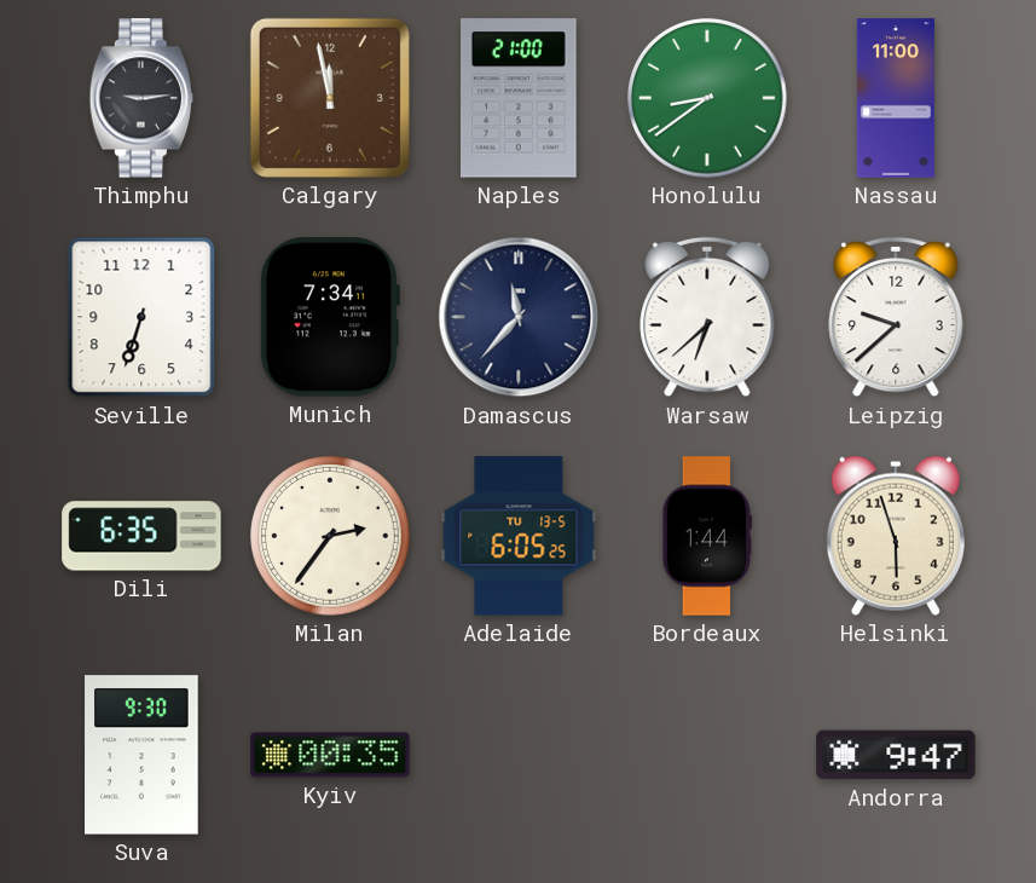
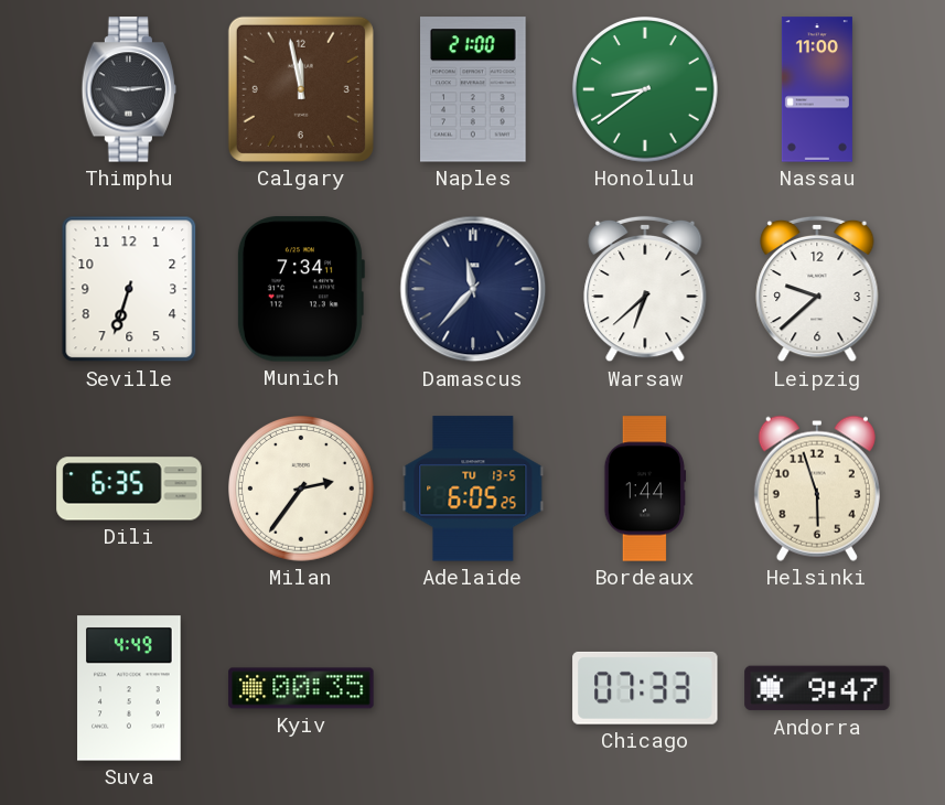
Suva: 9:30 -> 4:49 (129, 688)
Chicago: none -> 07:33 (645, 688)
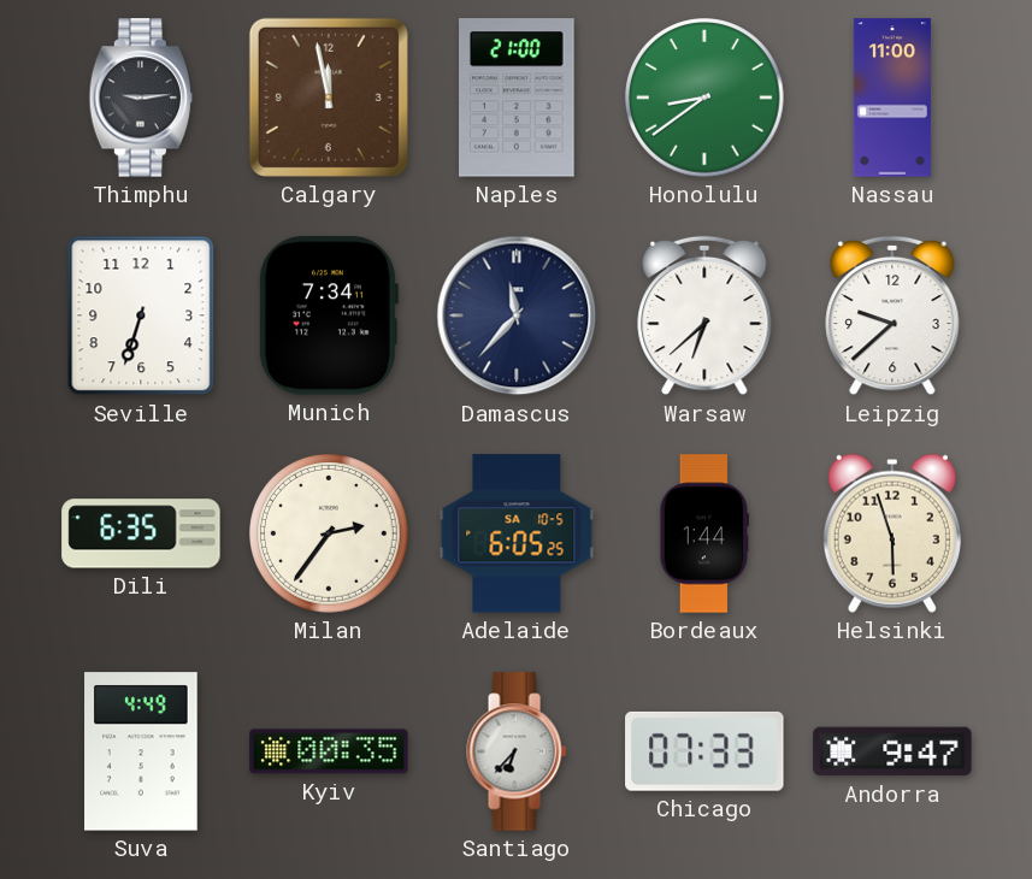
Adelaide date: TU 13-5 -> SA 10-5 (517, 533)
Santiago: none -> 6:37 (517, 751)
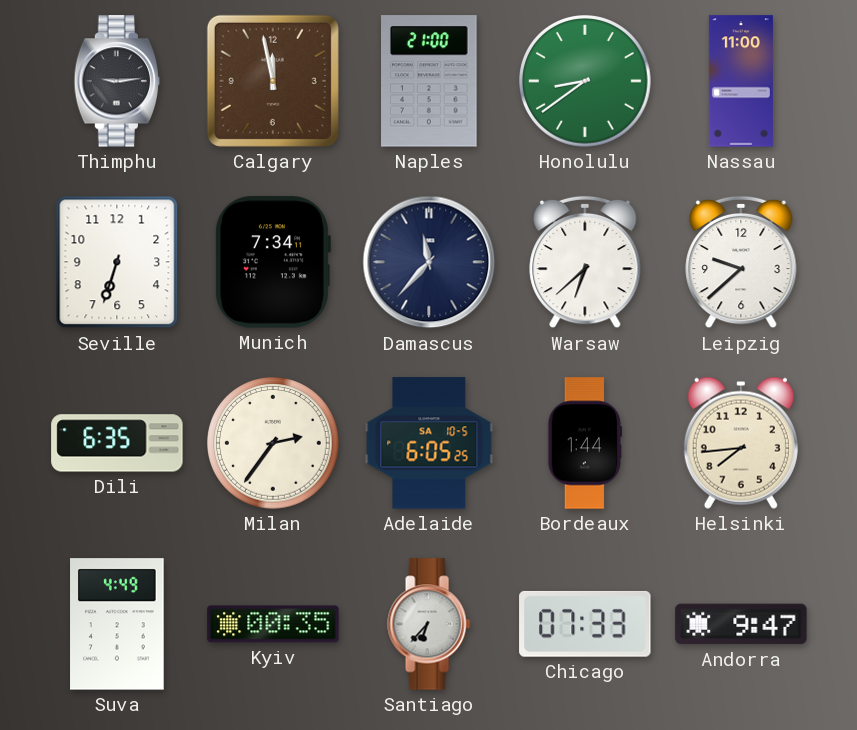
Helsinki: 5:57 -> 7:44 (741, 443)
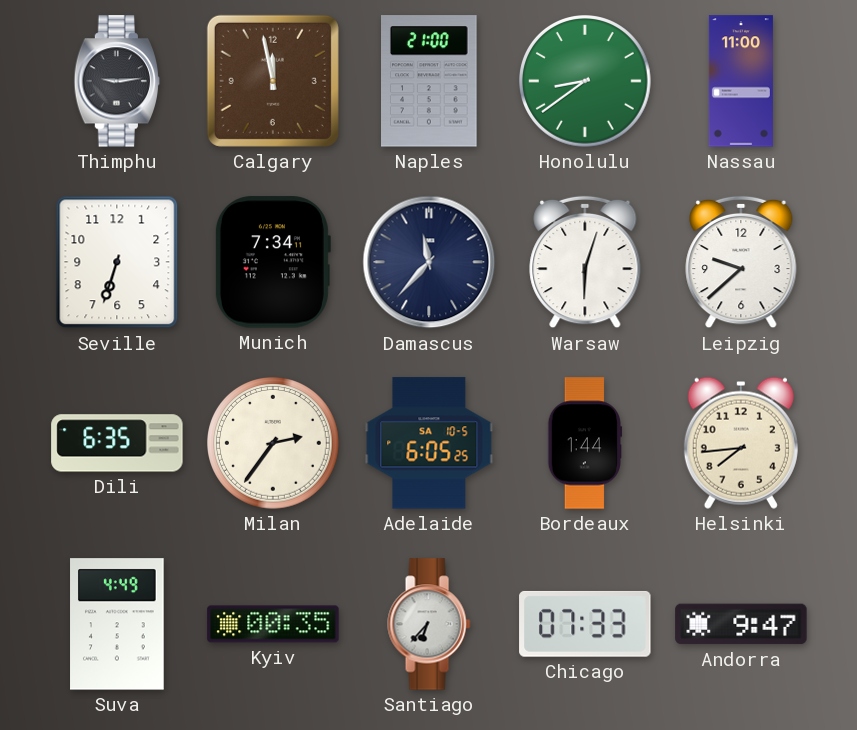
Warsaw: 6:38 -> 6:03 (585, 262)
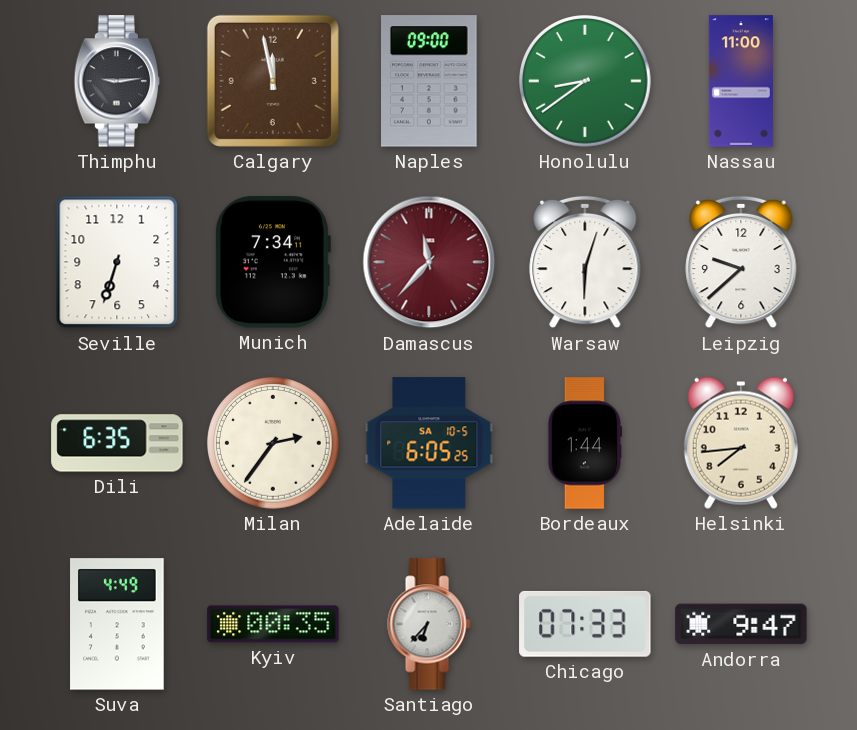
Naples: 21:00 -> 09:00 (430, 81)
Damascus dial: navy -> burgundy (429, 262)
